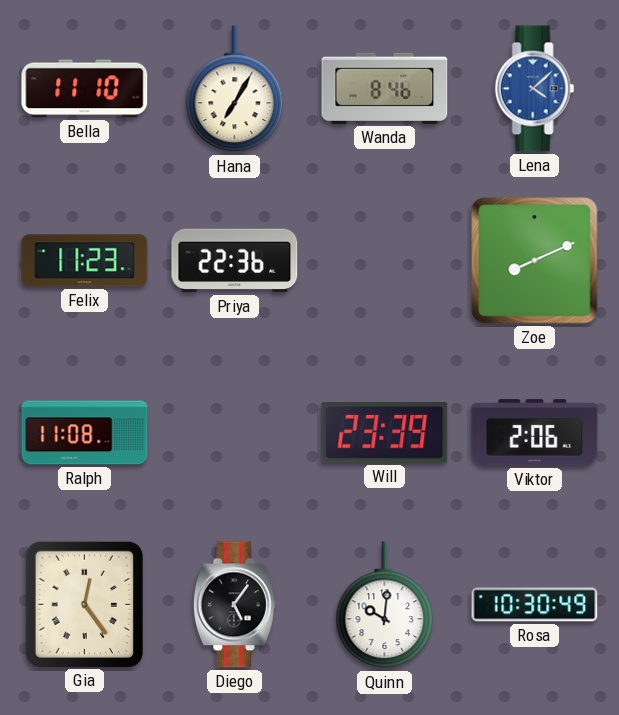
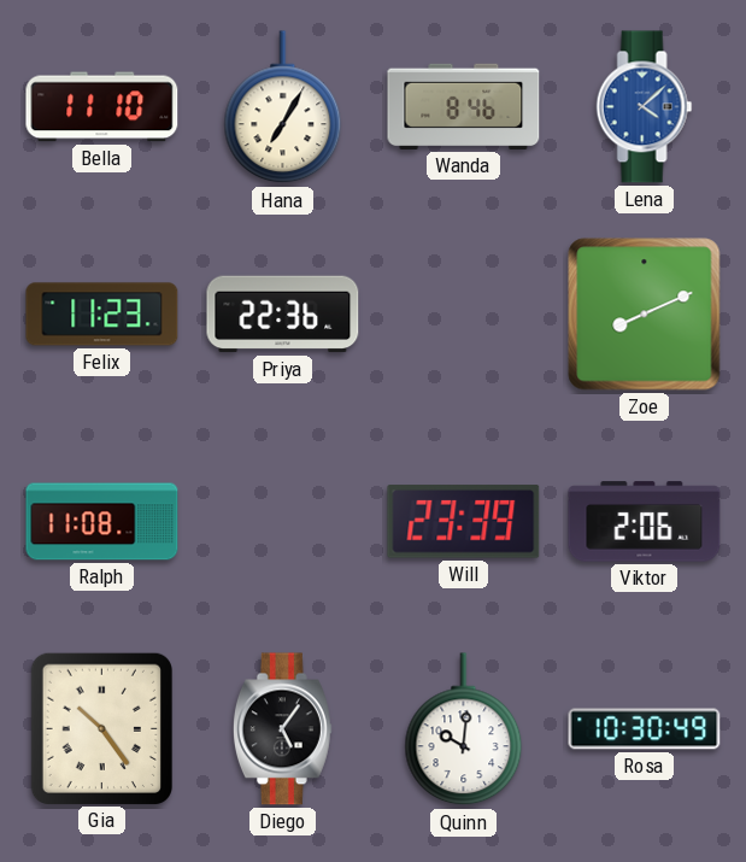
Gia: 12:24 -> 10:24 (101, 728)
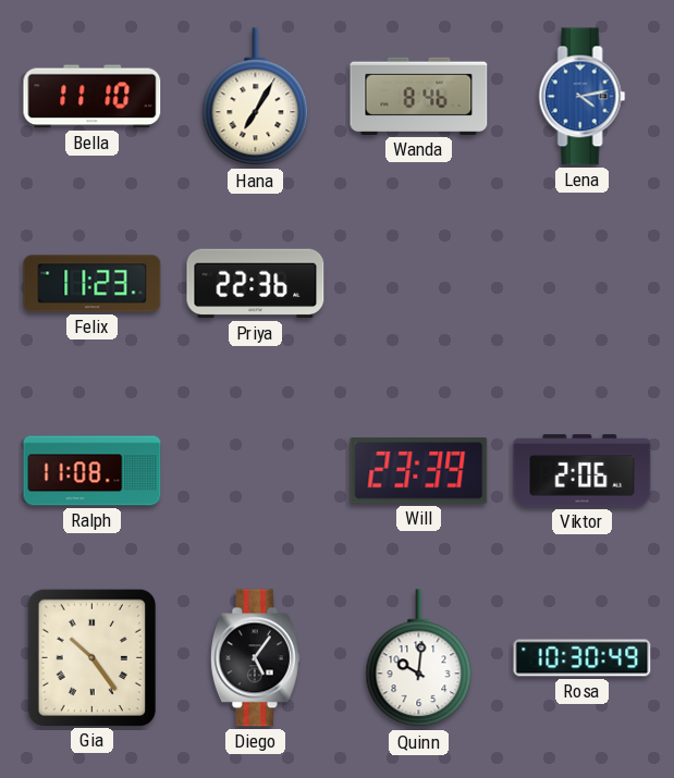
Lena: 4:08 -> 4:13 (583, 97)
Zoe: 8:11 -> none (645, 315)
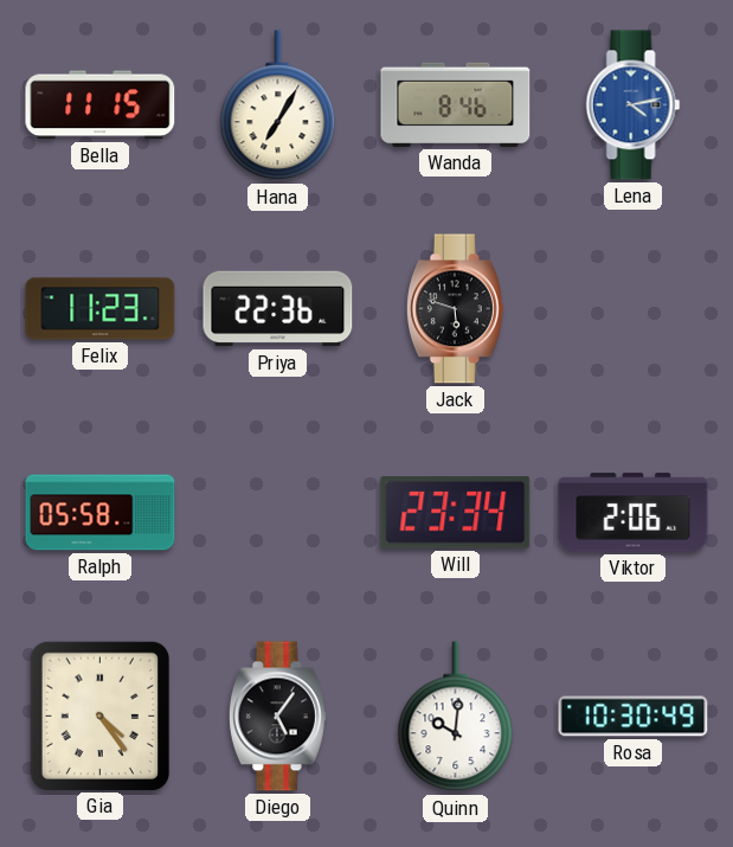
Bella: 11:10 -> 11:15 (101, 105)
Jack: none -> 5:48 (455, 309)
Ralph: 11:08 -> 05:58 (101, 513)
Will: 23:39 -> 23:34 (456, 513)
Gia: 10:24 -> 4:24 (99, 716)
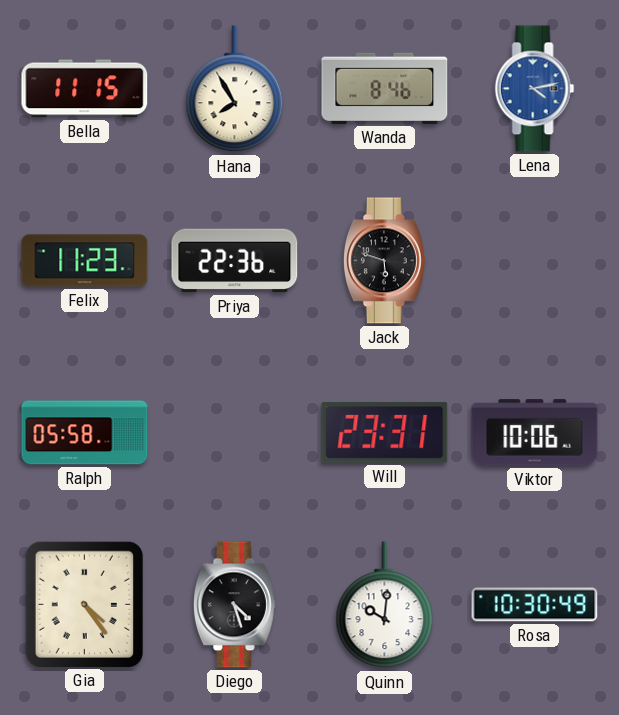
Hana: 7:05 -> 7:55 (235, 89)
Will: 23:34 -> 23:31 (385, 433)
Viktor: 2:06 -> 10:06 (535, 433)
Diego: 5:06 -> 4:27 (234, 605)
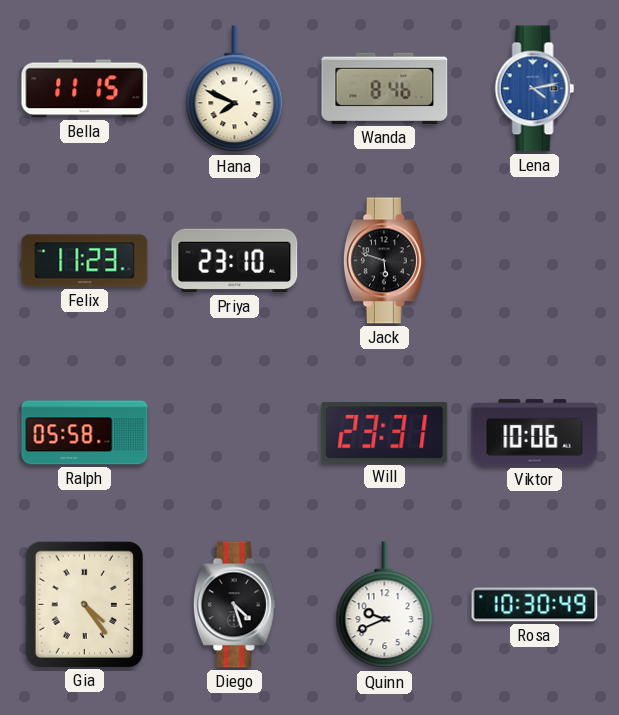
Hana: 7:55 -> 7:49 (235, 89)
Priya: 22:36 -> 23:10 (235, 261)
Quinn: 10:01 -> 9:41 (385, 605)
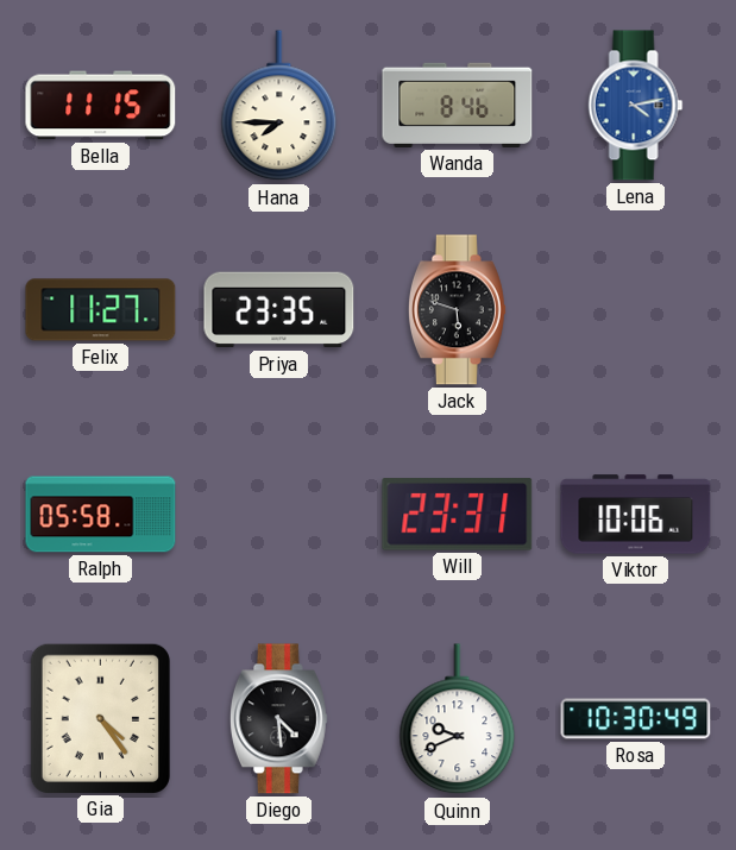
Hana: 7:49 -> 7:45 (279, 106)
Felix: 11:23 -> 11:27 (101, 310)
Priya: 23:10 -> 23:35 (279, 310)
Diego: 4:27 -> 4:29 (278, 719)
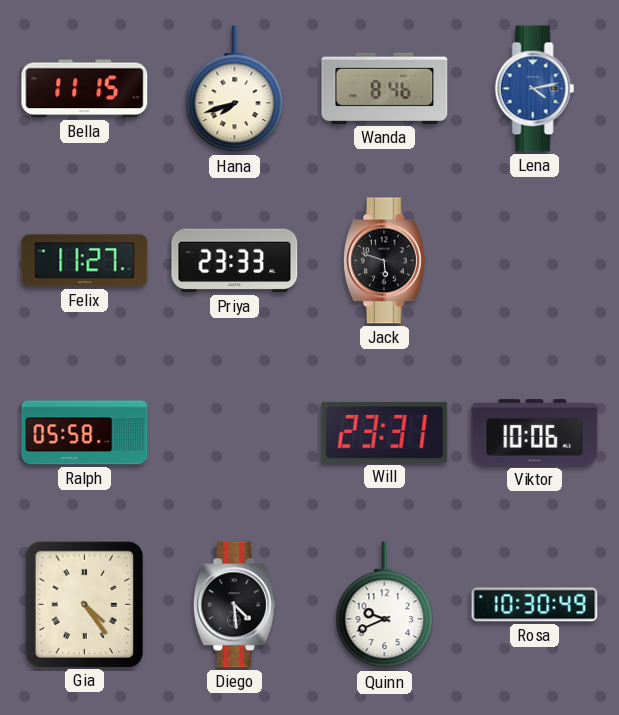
Hana: 7:45 -> 7:42 (235, 89)
Priya: 23:35 -> 23:33 (235, 261)
